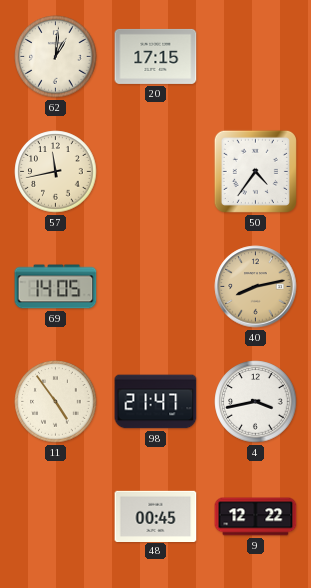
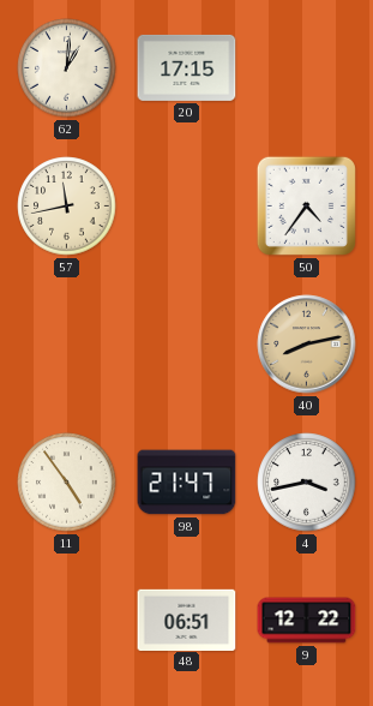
69: 14:05 -> none (56, 287)
48: 00:45 -> 06:51 (187, 620)
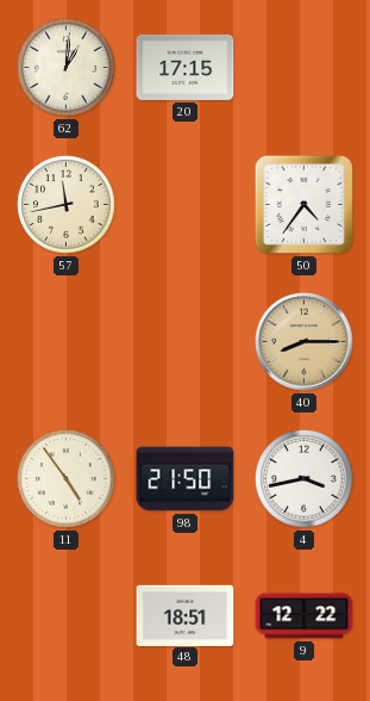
40: 8:13 -> 8:15 (305, 342)
98: 21:47 -> 21:50 (186, 479)
48: 06:51 -> 18:51 (186, 615)
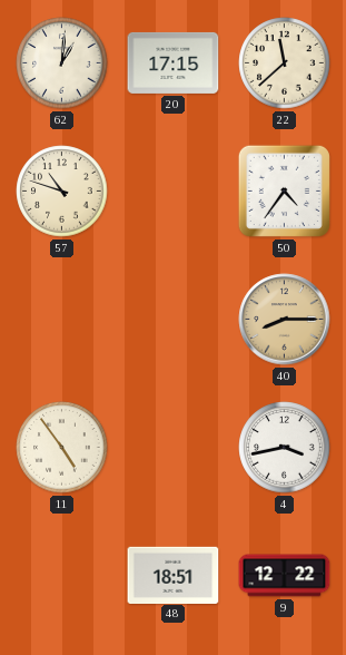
22: none -> 11:38 (285, 63)
57: 11:43 -> 10:48 (62, 192)
98: 21:50 -> none (186, 479)
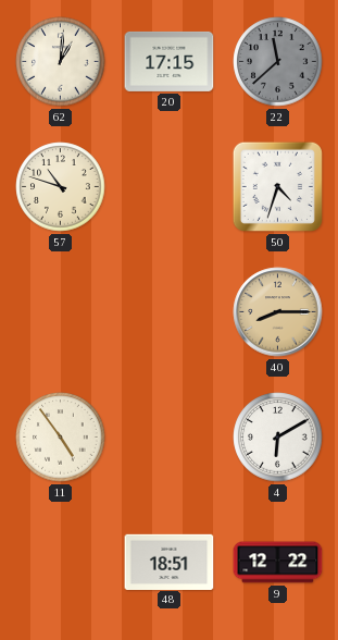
22 dial: cream -> grey (278, 62)
50: 4:36 -> 4:33 (277, 186)
4: 3:43 -> 6:10 (278, 438)
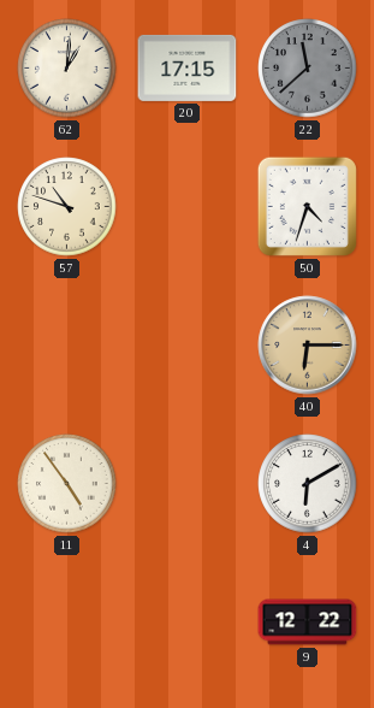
40: 8:15 -> 6:15 (308, 346)
48: 18:51 -> none (170, 562)
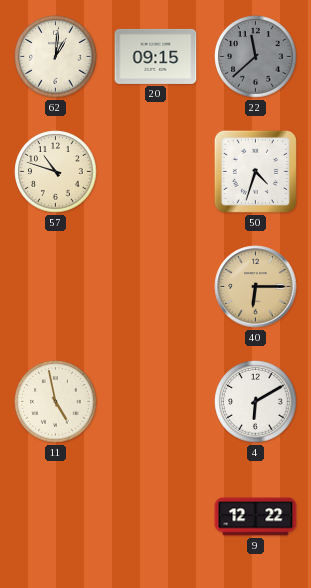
20: 17:15 -> 09:15 (156, 56)
11: 4:54 -> 4:58 (56, 402)
